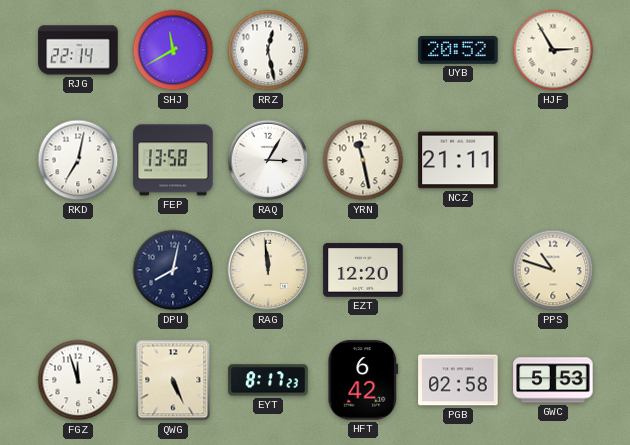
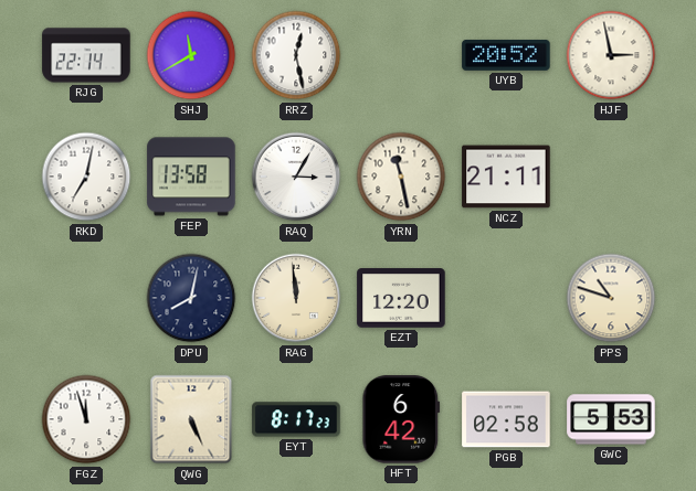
HJF: 2:55 -> 2:58 (611, 55)
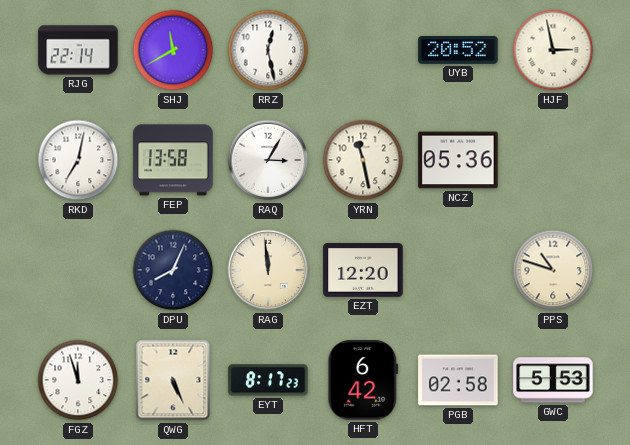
NCZ: 21:11 -> 05:36 (458, 160)
DPU: 8:02 -> 8:04 (173, 270)
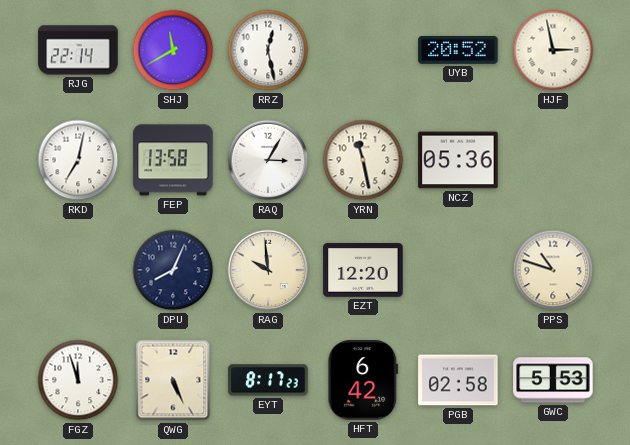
RAG: 11:59 -> 9:59 (268, 270)
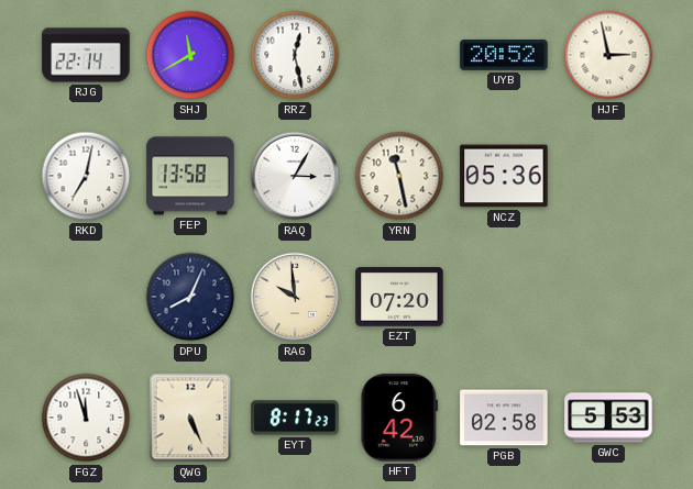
EZT: 12:20 -> 07:20 (399, 297)
PPS: 10:48 -> none (553, 270)
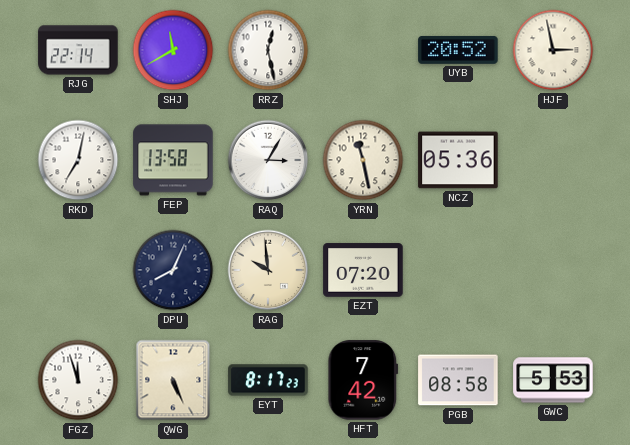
HFT: 6:42 -> 7:42 (363, 380)
PGB: 02:58 -> 08:58 (458, 380)
